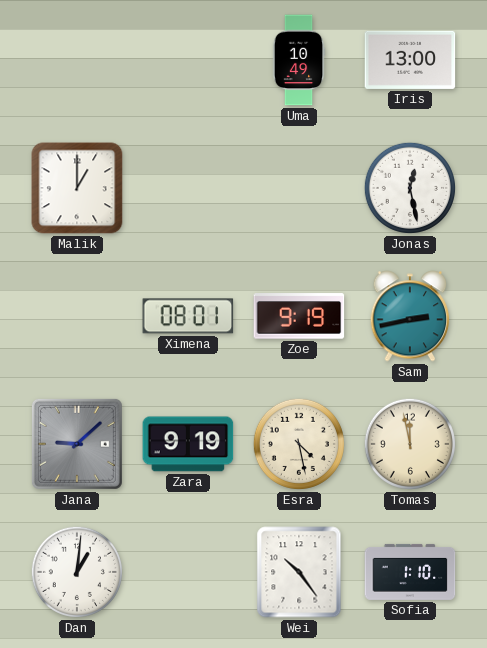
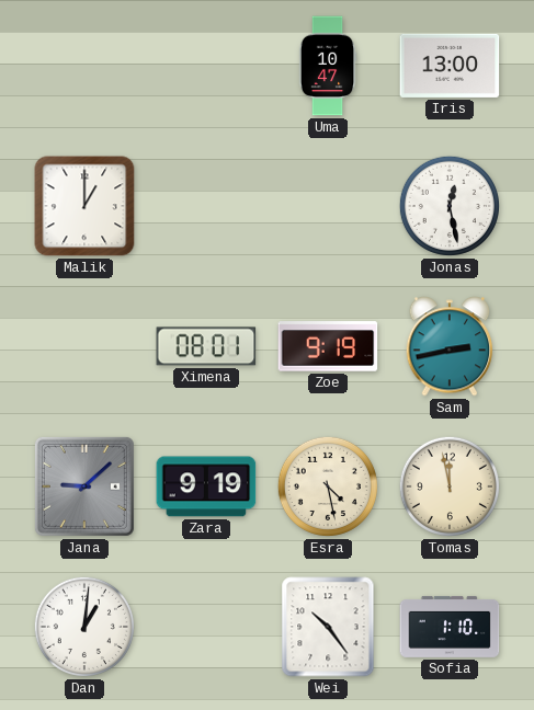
Uma: 10:49 -> 10:47 (328, 66)
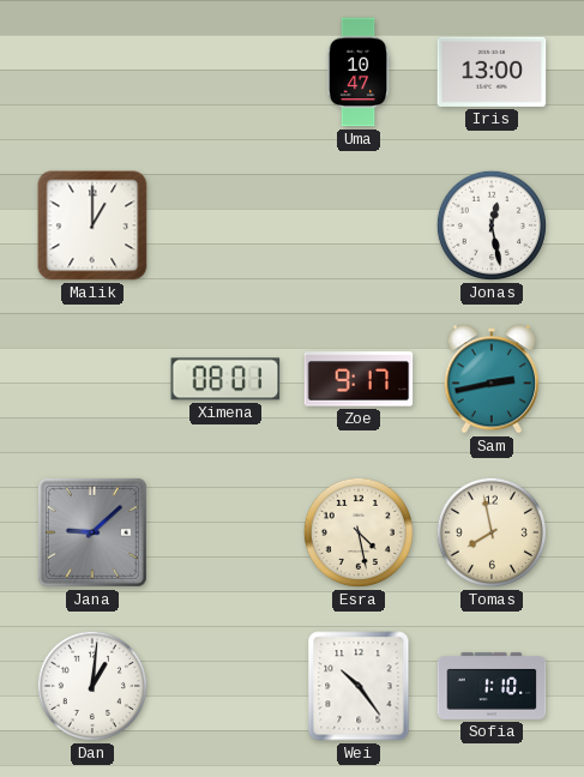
Zoe: 9:19 -> 9:17 (359, 379)
Zara: 9:19 -> none (206, 486)
Tomas: 11:58 -> 7:58 (492, 532)
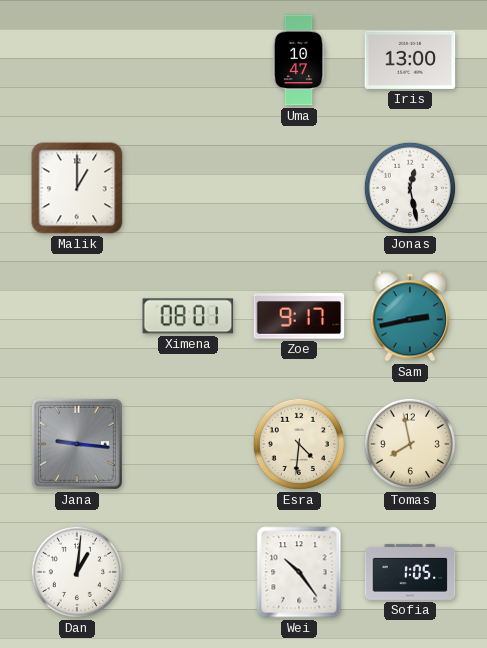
Jana: 9:08 -> 9:16 (77, 444)
Esra: 4:28 -> 4:31 (299, 444)
Sofia: 1:10 -> 1:05 (410, 572)
